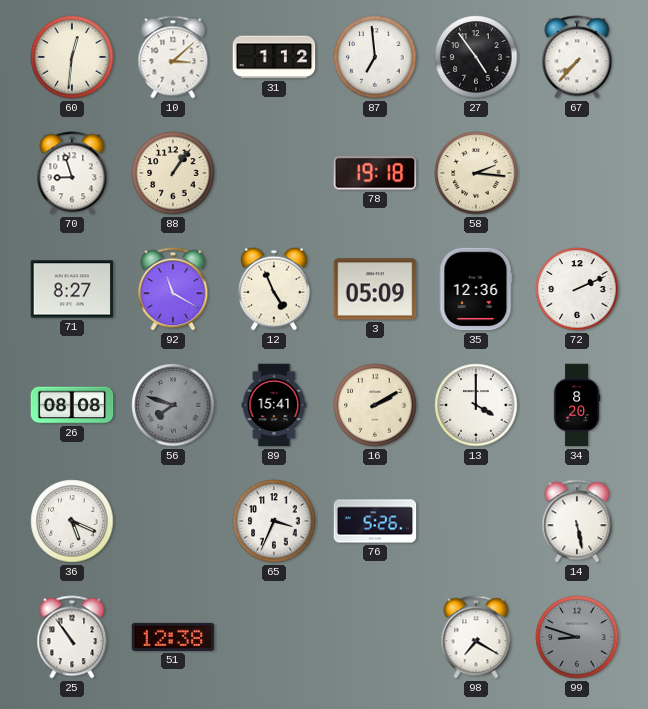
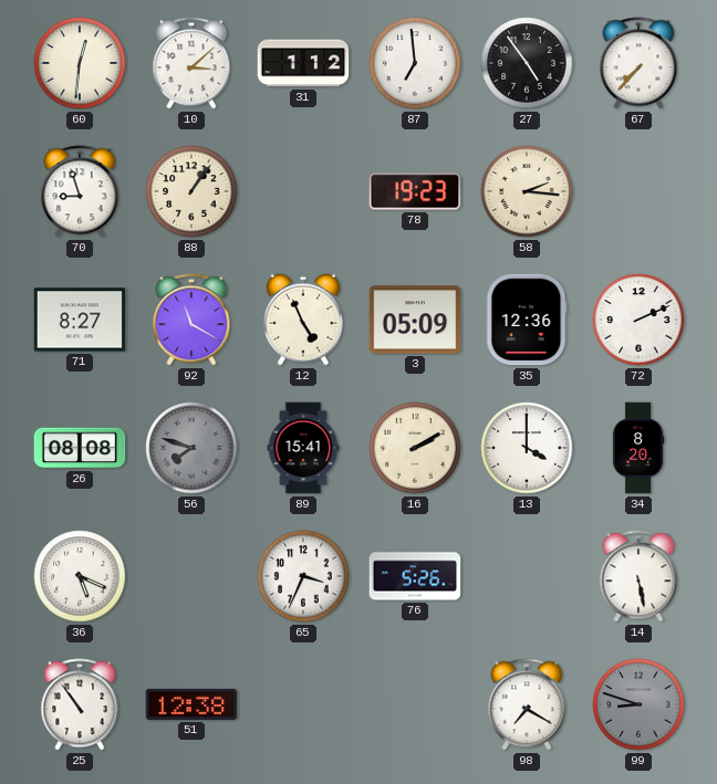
78: 19:18 -> 19:23 (415, 191)
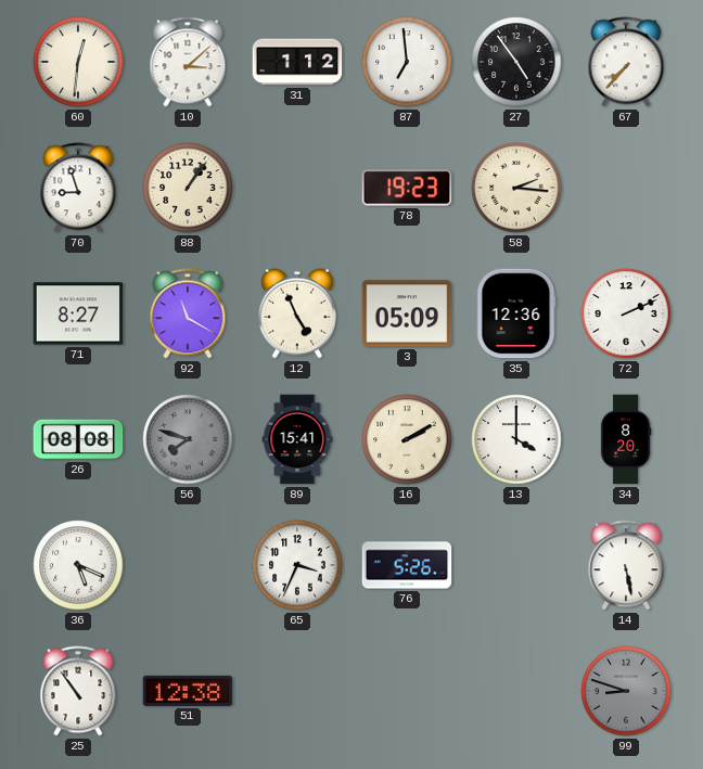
98: 7:20 -> none (527, 704)
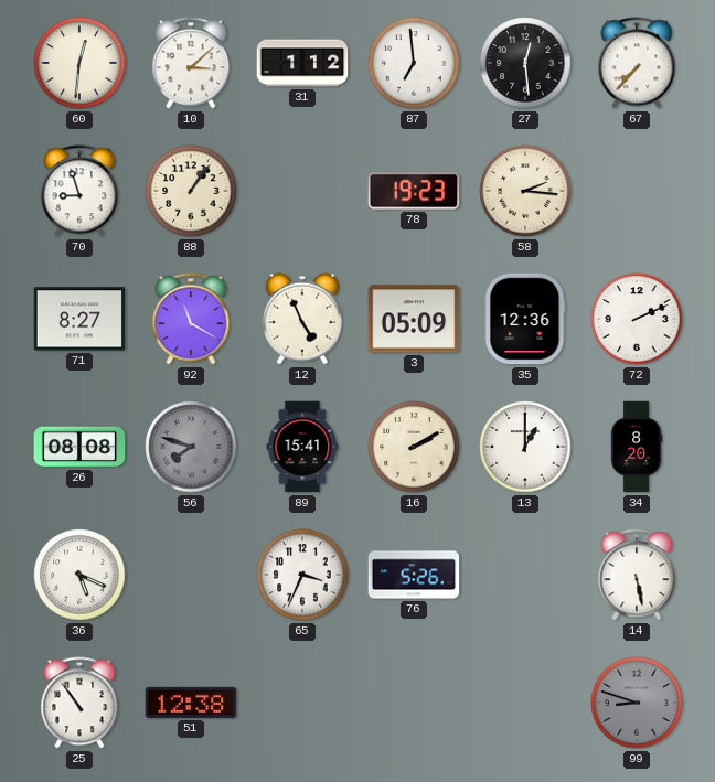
27: 4:54 -> 12:29 (525, 63)
13: 4:00 -> 1:00 (525, 447)
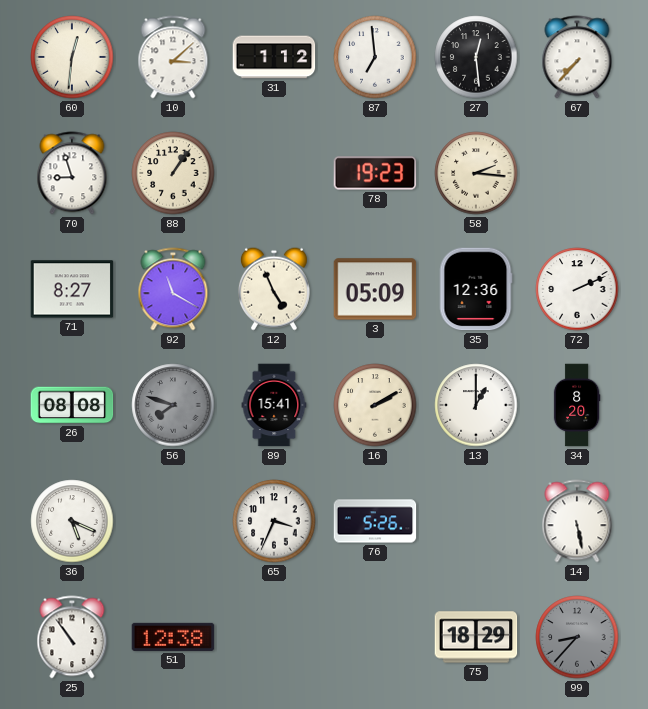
75: none -> 18:29 (476, 637)
99: 8:48 -> 8:37 (577, 637)
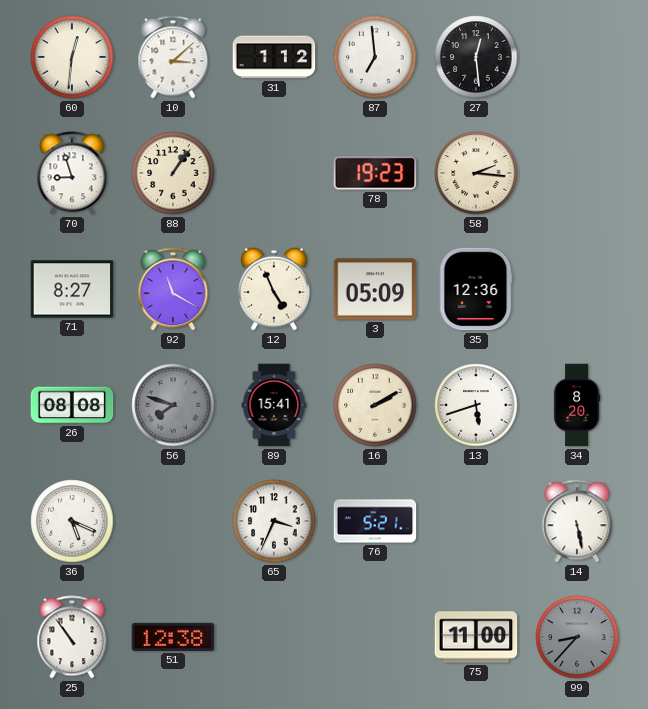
67: 7:37 -> none (577, 57)
72: 2:11 -> none (577, 289)
13: 1:00 -> 5:42 (476, 405)
76: 5:26 -> 5:21 (375, 521)
75: 18:29 -> 11:00 (476, 637)
